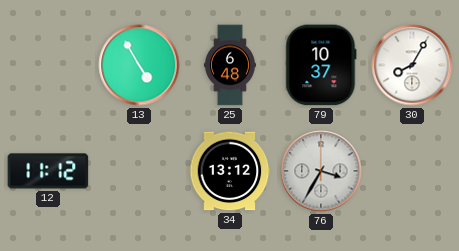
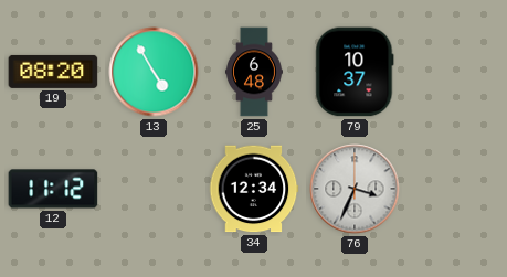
19: none -> 08:20 (53, 72)
30: 8:05 -> none (412, 65)
34: 13:12 -> 12:34 (254, 189)
76: 3:35 -> 3:34 (355, 189)
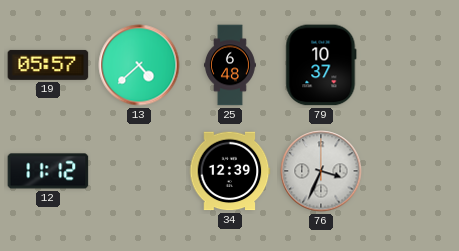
19: 08:20 -> 05:57 (48, 65)
13: 4:55 -> 4:38 (139, 65)
34: 12:34 -> 12:39 (230, 171)
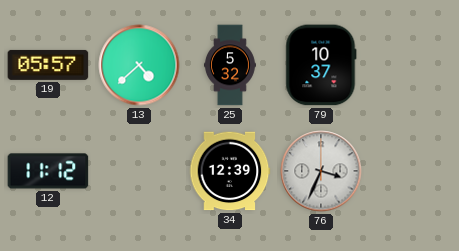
25: 6:48 -> 5:32 (230, 65)
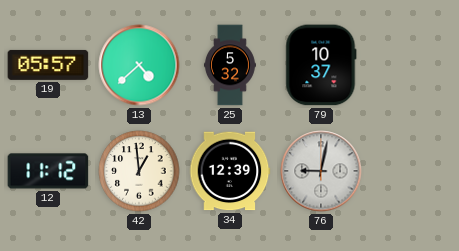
42: none -> 12:59 (139, 171)
76: 3:34 -> 9:02 (321, 171)
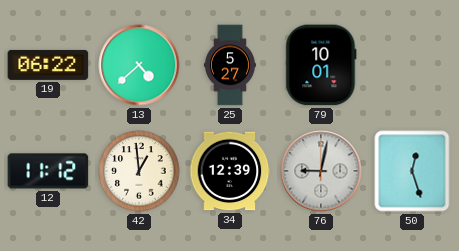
19: 05:57 -> 06:22 (48, 65)
25: 5:32 -> 5:27 (230, 65)
79: 10:37 -> 10:01 (321, 65)
50: none -> 12:27 (412, 171)
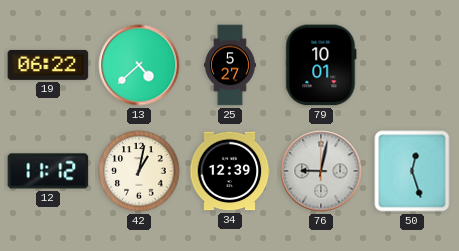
42: 12:59 -> 1:02 (139, 171)
